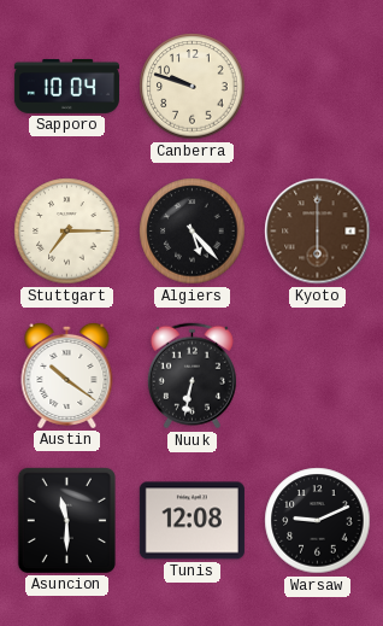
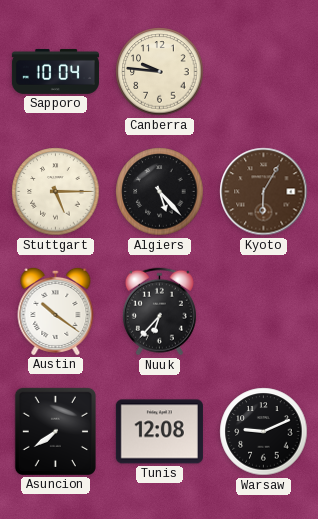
Canberra: 9:48 -> 9:46 (160, 72)
Stuttgart: 7:15 -> 5:15 (56, 192)
Kyoto: 6:00 -> 6:05 (264, 192)
Nuuk: 6:32 -> 6:37 (159, 312)
Asuncion: 11:30 -> 7:39 (55, 431)
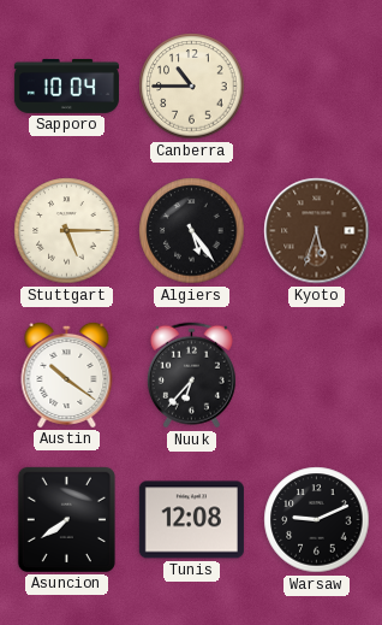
Canberra: 9:46 -> 10:45 (192, 87)
Algiers: 5:23 -> 5:24 (192, 231)
Kyoto: 6:05 -> 5:33 (317, 231)
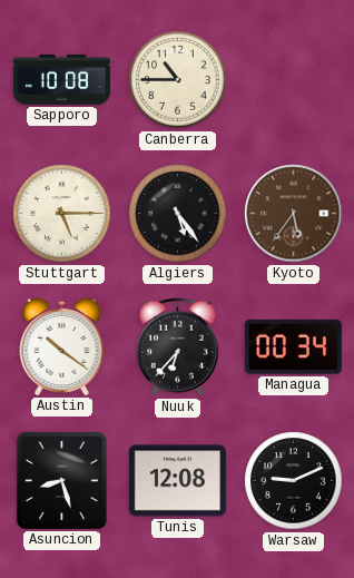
Sapporo: 10:04 -> 10:08 (61, 79)
Kyoto: 5:33 -> 5:36 (294, 214)
Managua: none -> 00:34 (293, 346)
Asuncion: 7:39 -> 8:27 (61, 480)
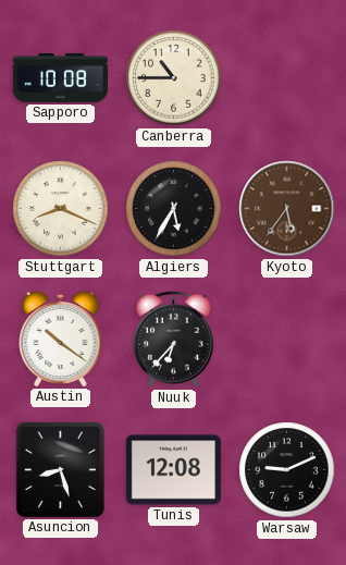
Stuttgart: 5:15 -> 8:19 (61, 209)
Algiers: 5:24 -> 5:35 (174, 209)
Managua: 00:34 -> none (293, 346)
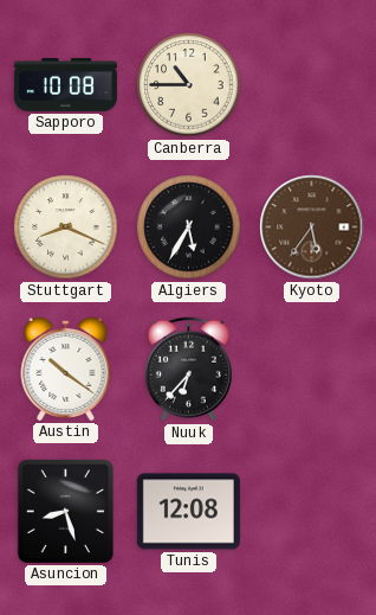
Warsaw: 9:11 -> none (287, 470)
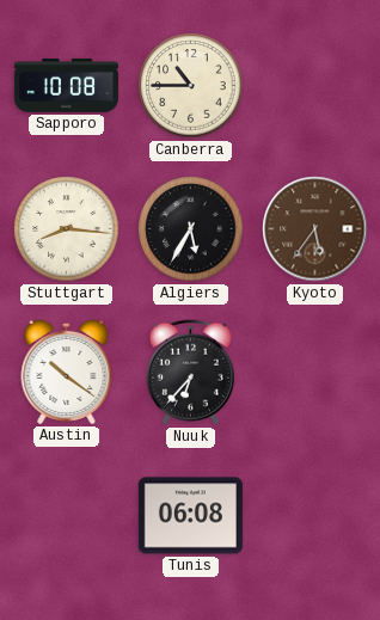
Stuttgart: 8:19 -> 8:16 (67, 229)
Asuncion: 8:27 -> none (65, 511)
Tunis: 12:08 -> 06:08 (190, 516)
